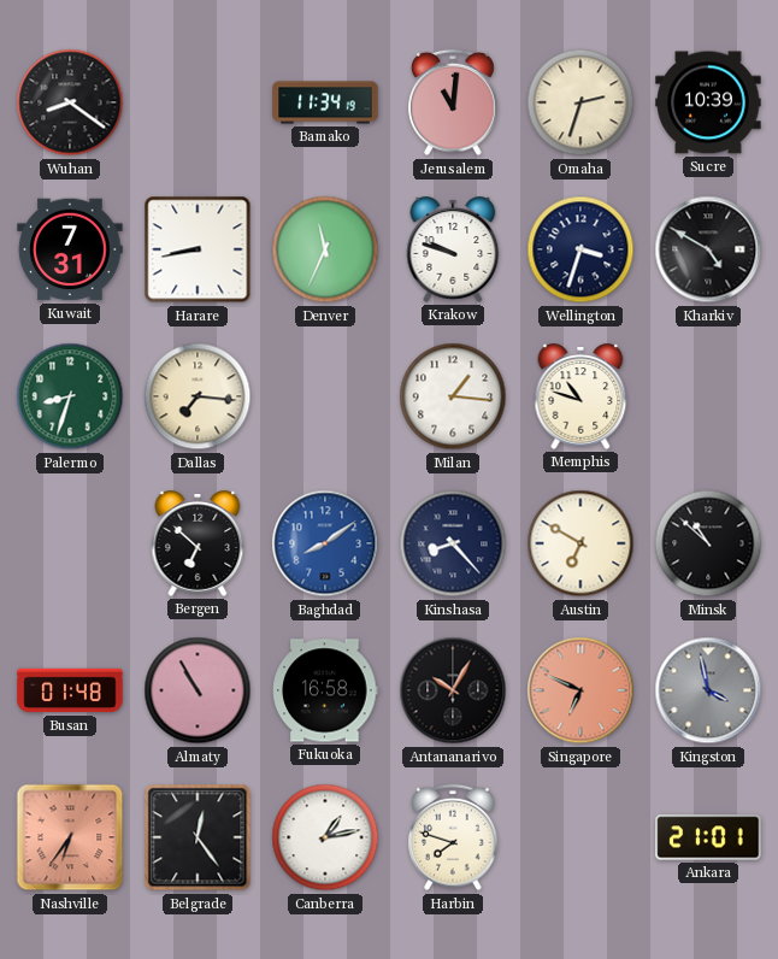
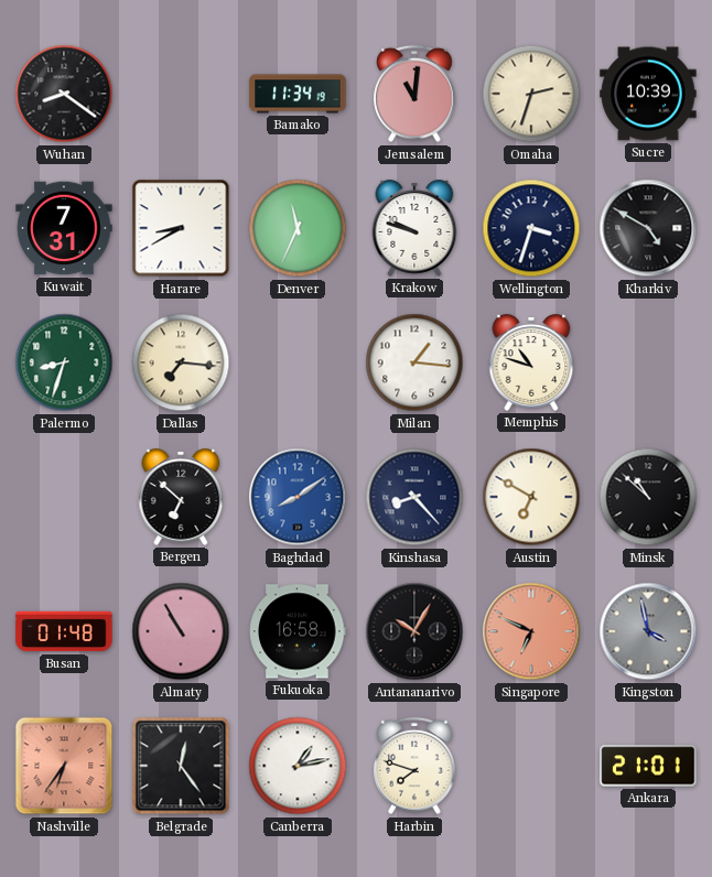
Harare: 8:43 -> 8:40 (181, 228)
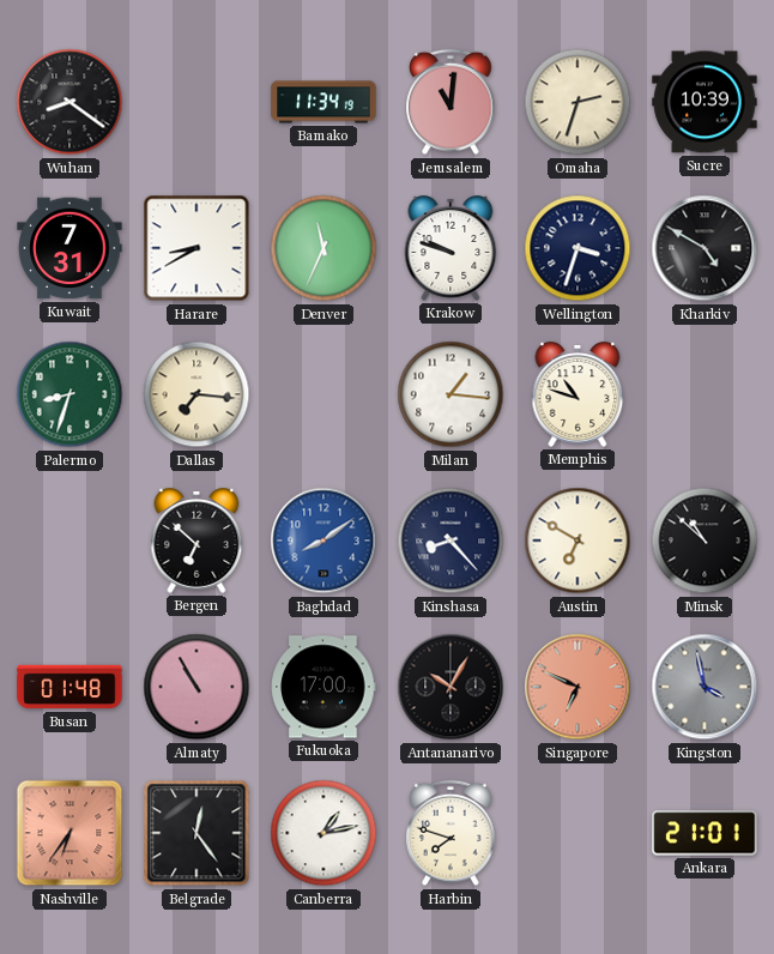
Fukuoka: 16:58 -> 17:00 (323, 687)
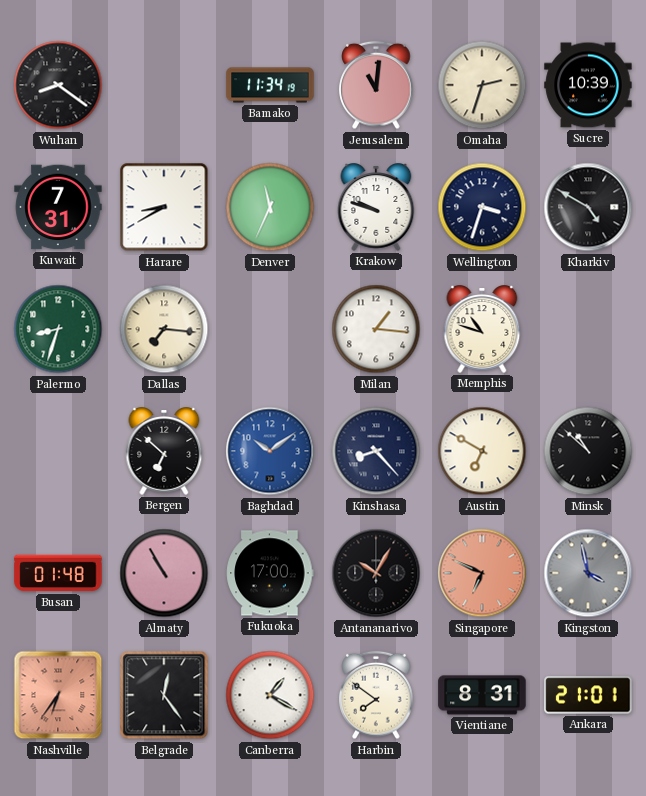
Baghdad: 8:09 -> 10:09 (270, 451)
Canberra: 1:13 -> 1:20 (270, 695)
Harbin: 7:48 -> 7:51 (376, 695)
Vientiane: none -> 8:31 (482, 695)
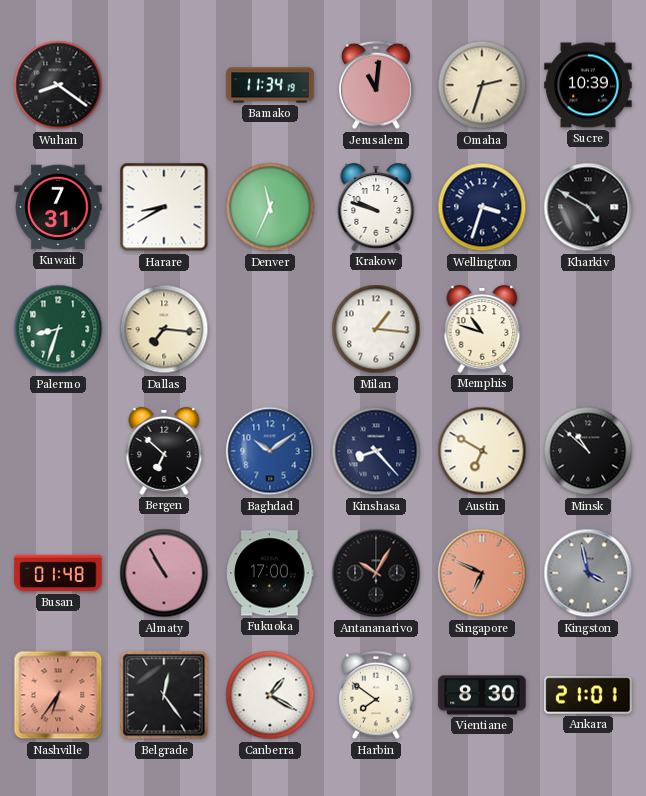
Vientiane: 8:31 -> 8:30 (482, 695)
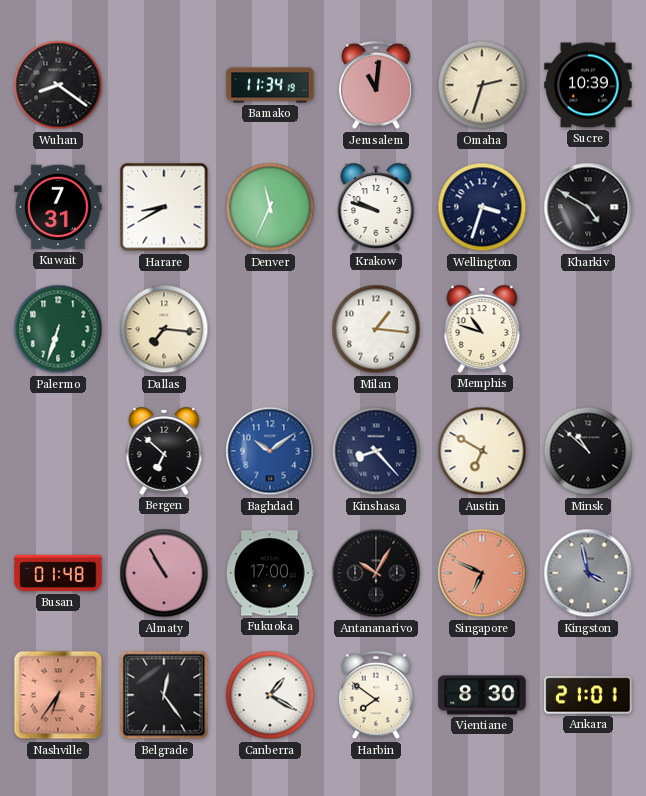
Palermo: 8:33 -> 6:33 (58, 329)
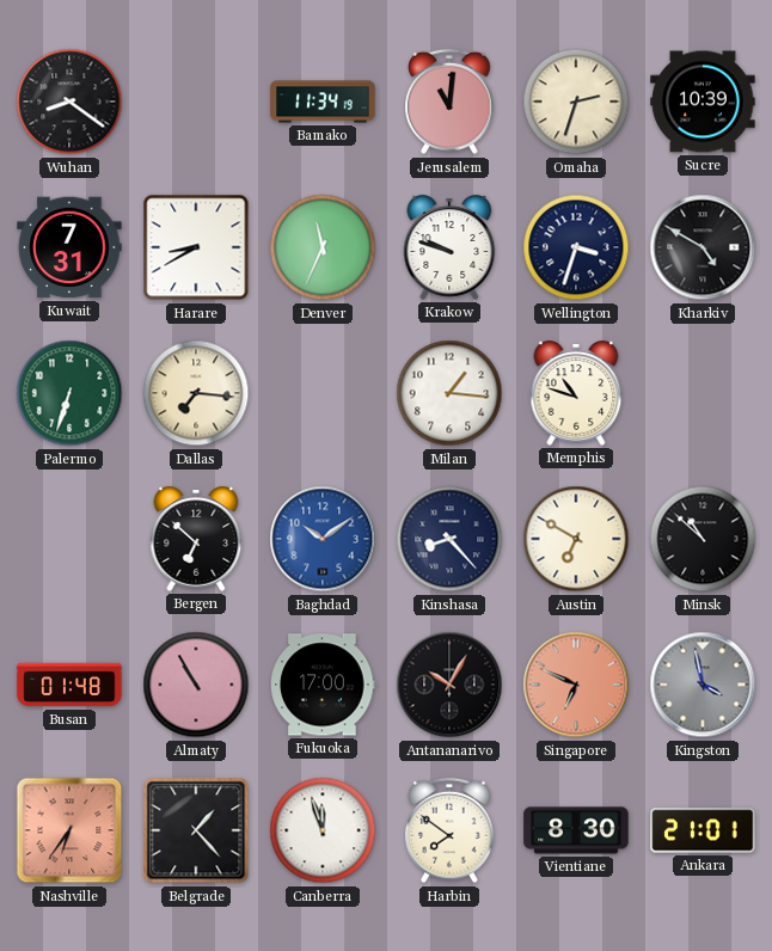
Belgrade: 12:24 -> 1:23 (196, 830)
Canberra: 1:20 -> 11:57 (323, 830)
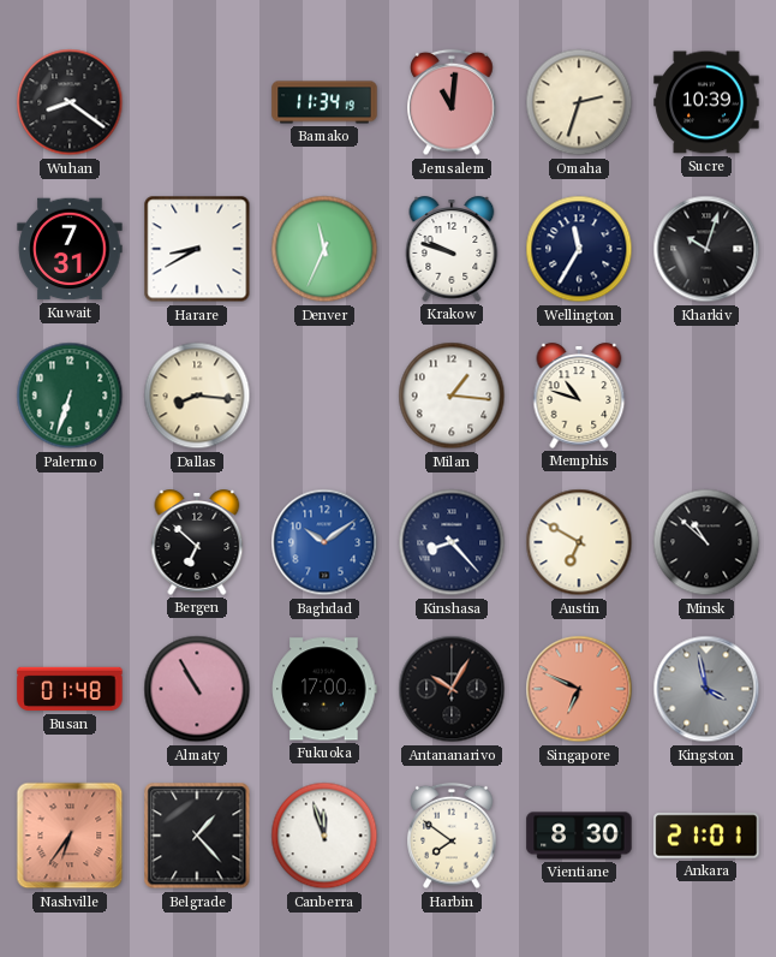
Wellington: 3:33 -> 11:35 (579, 249)
Kharkiv: 4:50 -> 10:03 (706, 249)
Dallas: 7:16 -> 8:16 (197, 396)
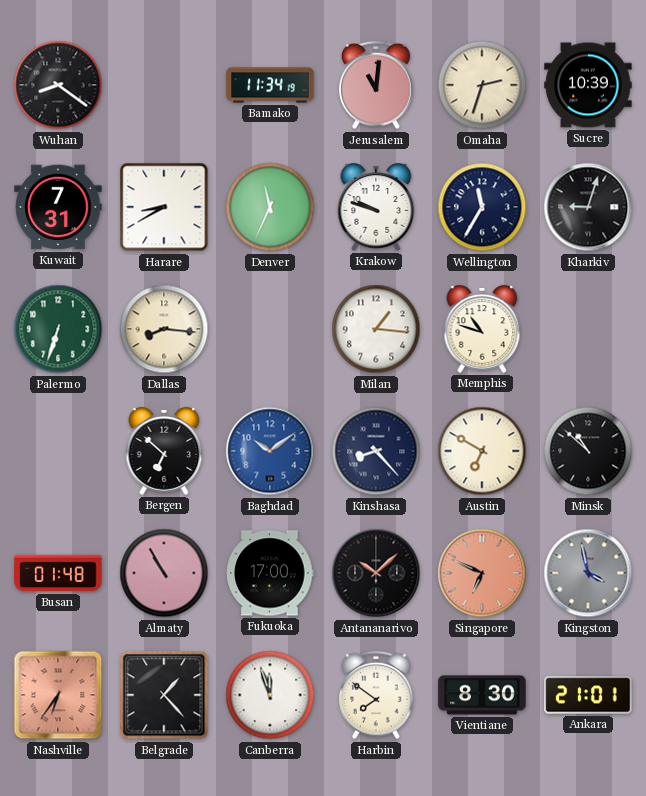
Kharkiv: 10:03 -> 9:03 (588, 207)
Antananarivo: 10:05 -> 10:08 (376, 573)
